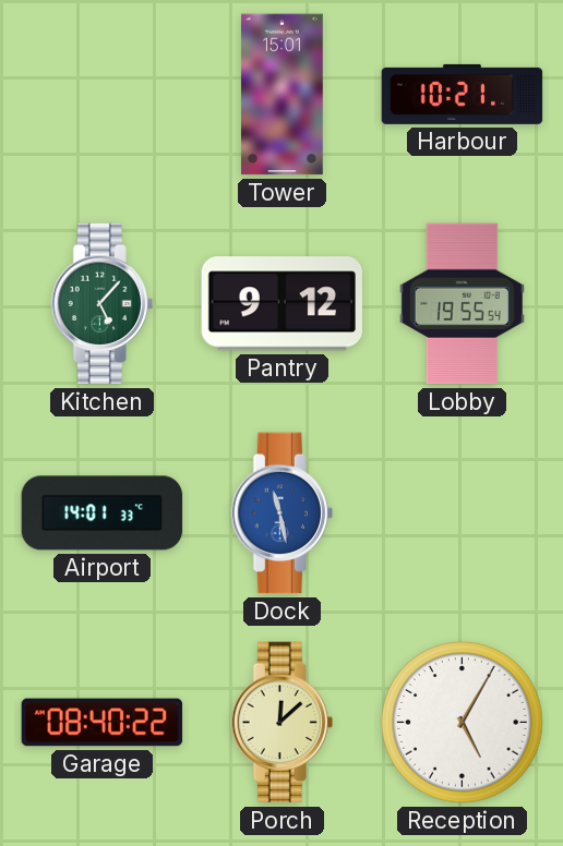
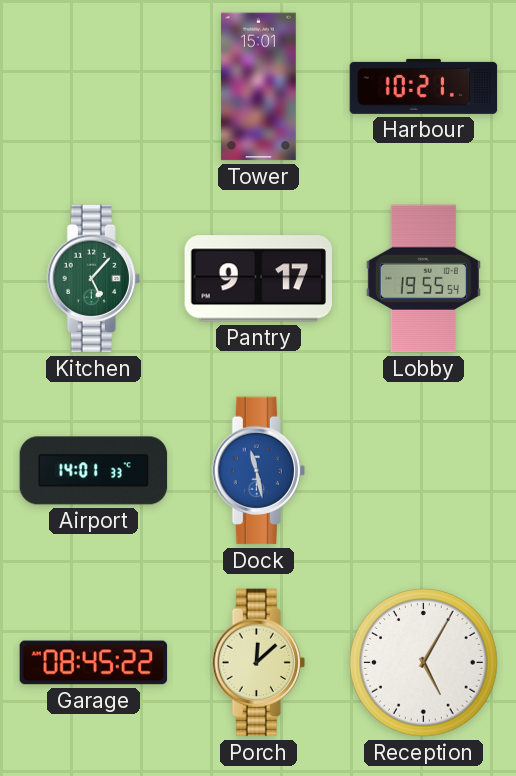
Pantry: 9:12 -> 9:17 (259, 279)
Garage: 08:40 -> 08:45 (94, 663)
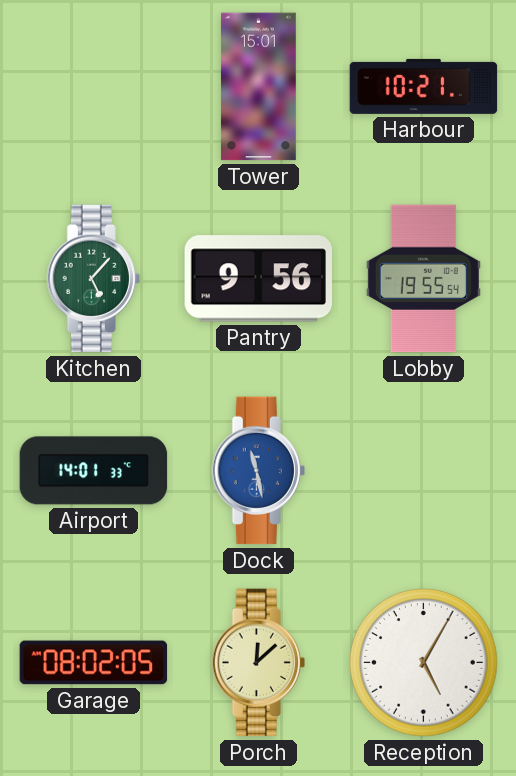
Pantry: 9:17 -> 9:56 (259, 279)
Garage: 08:45 -> 08:02 (94, 663)
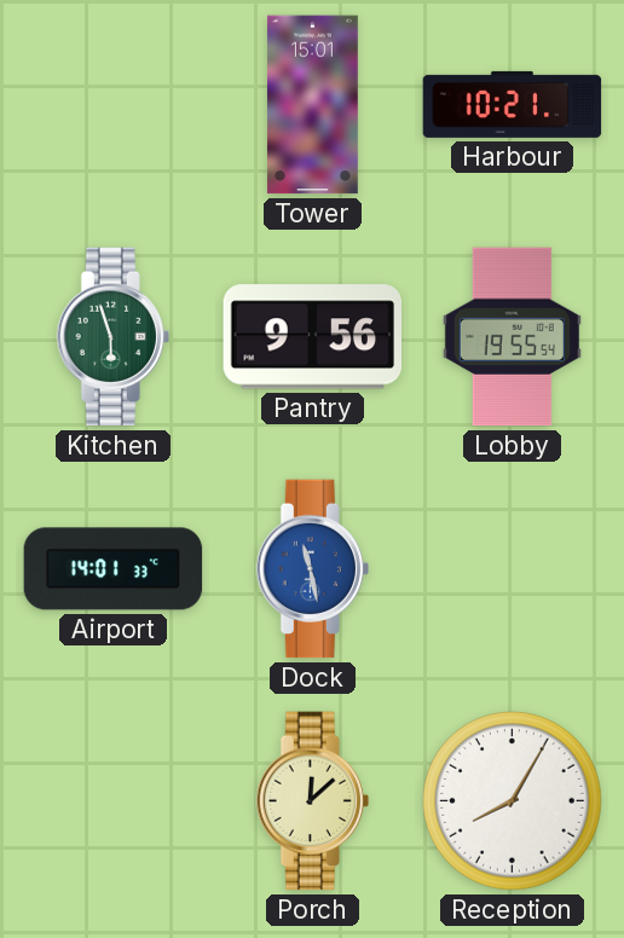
Kitchen: 5:07 -> 5:57 (112, 337)
Garage: 08:02 -> none (94, 663)
Reception: 5:05 -> 8:05 (513, 801)
